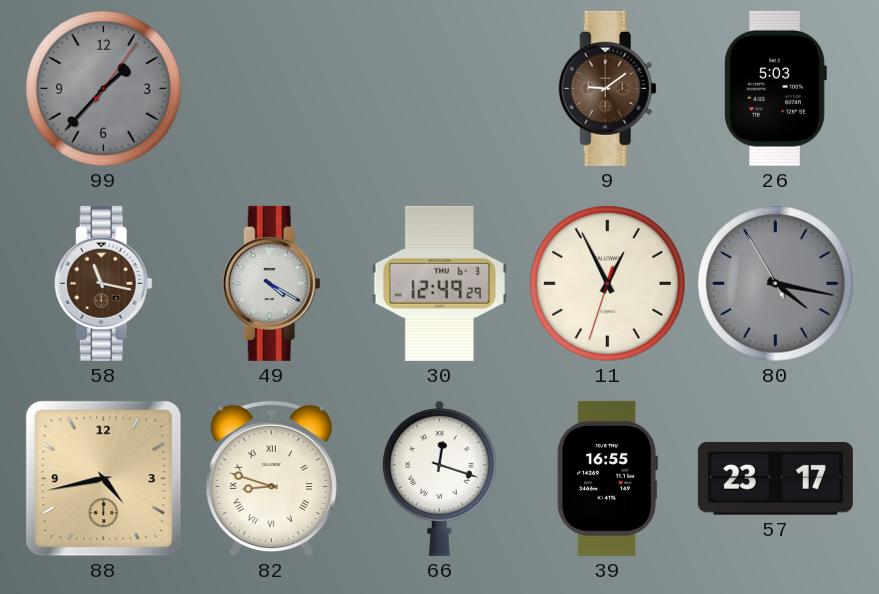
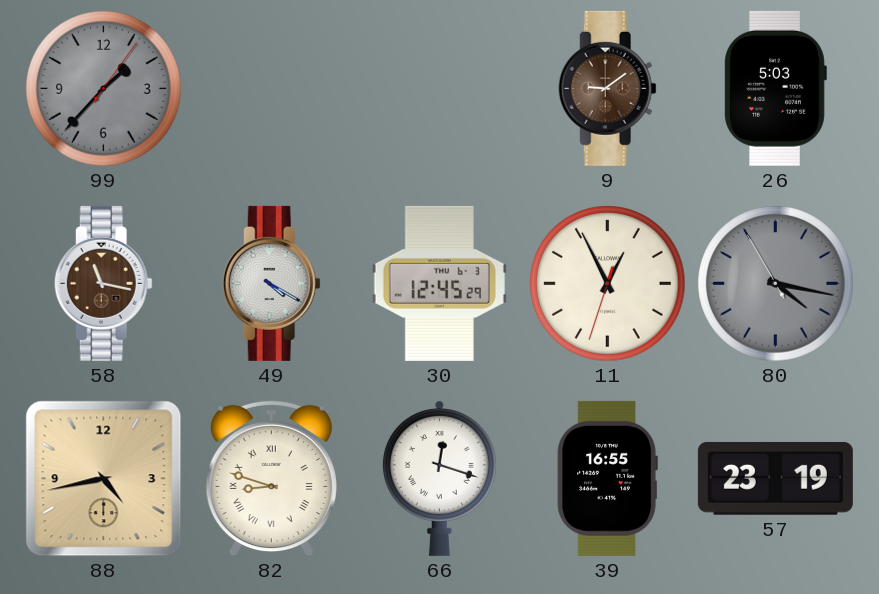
30: 12:49 -> 12:45 (439, 283)
57: 23:17 -> 23:19 (775, 478)
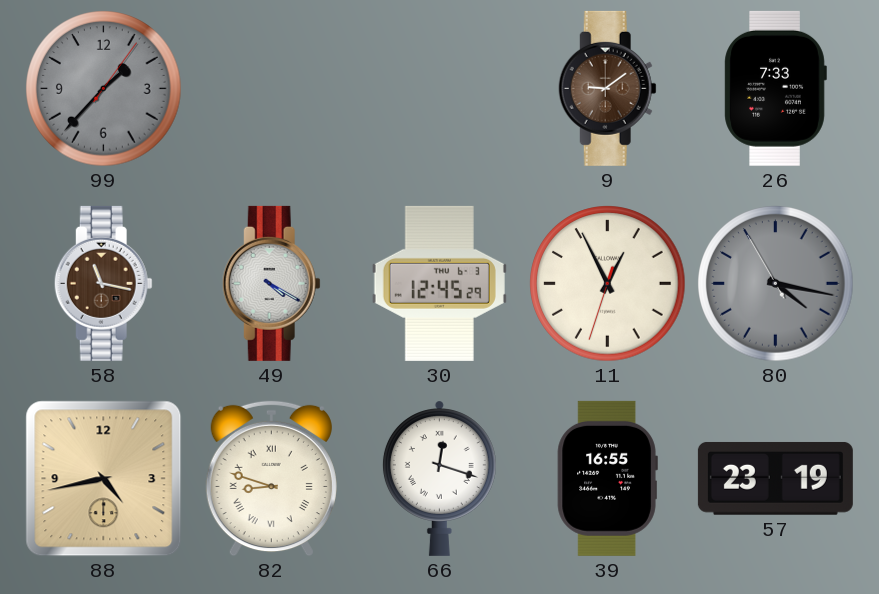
26: 5:03 -> 7:33 (775, 88)
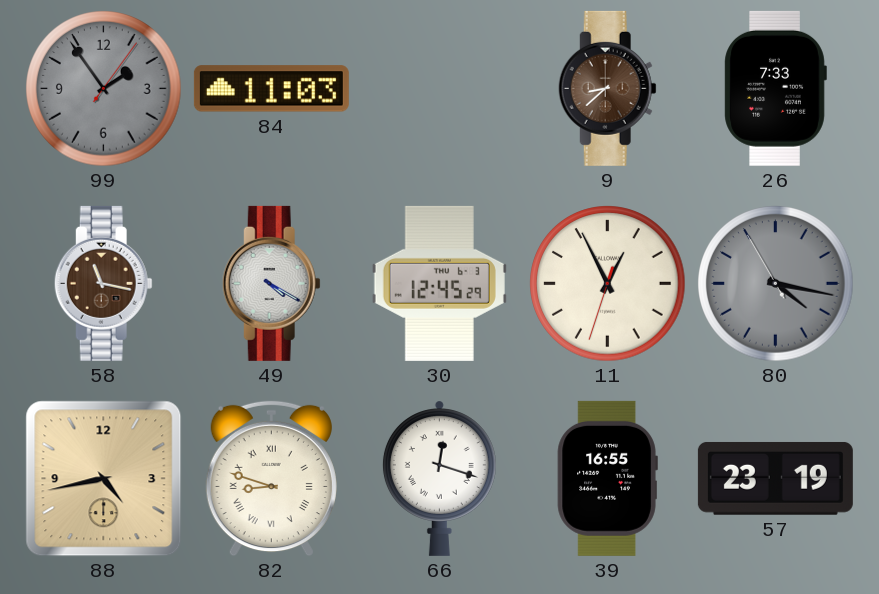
99: 1:37 -> 1:54 (104, 89)
84: none -> 11:03 (271, 89)
9: 9:09 -> 8:38 (607, 88)
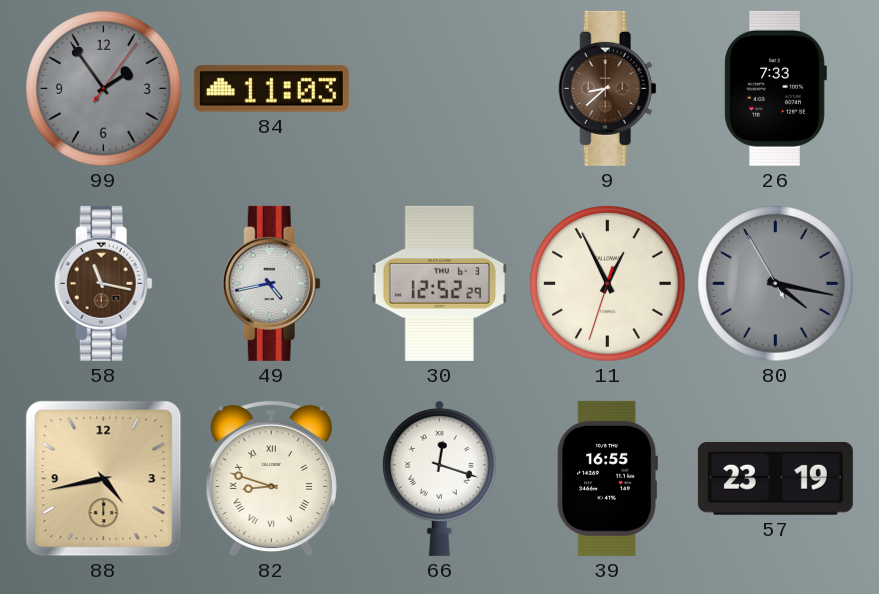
49: 4:20 -> 4:43 (271, 283)
30: 12:45 -> 12:52 (439, 283)
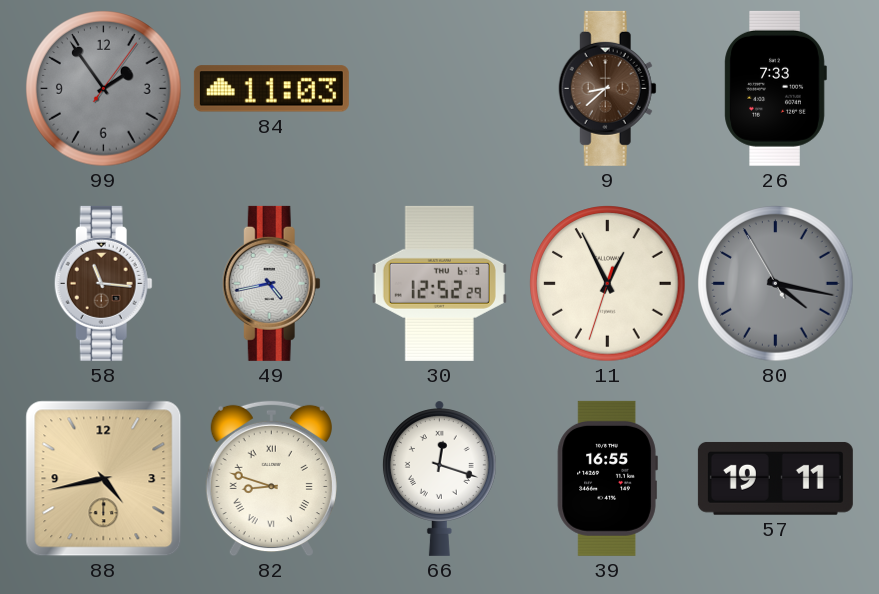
58: 11:17 -> 11:16 (103, 283)
57: 23:19 -> 19:11 (775, 478)
